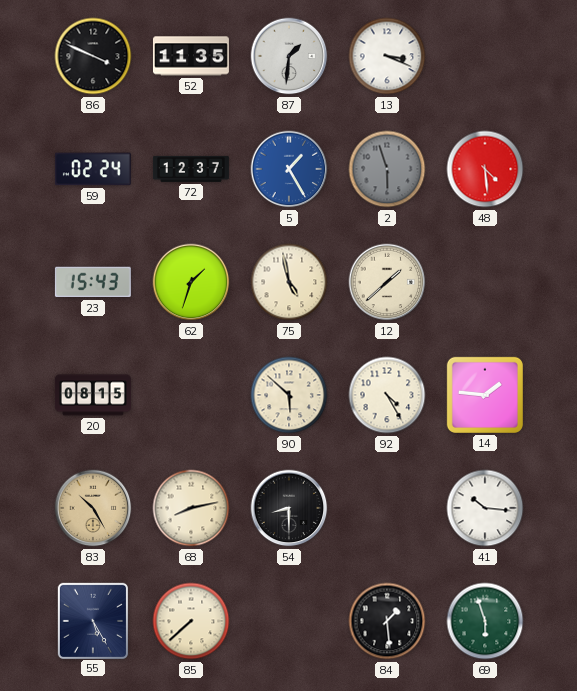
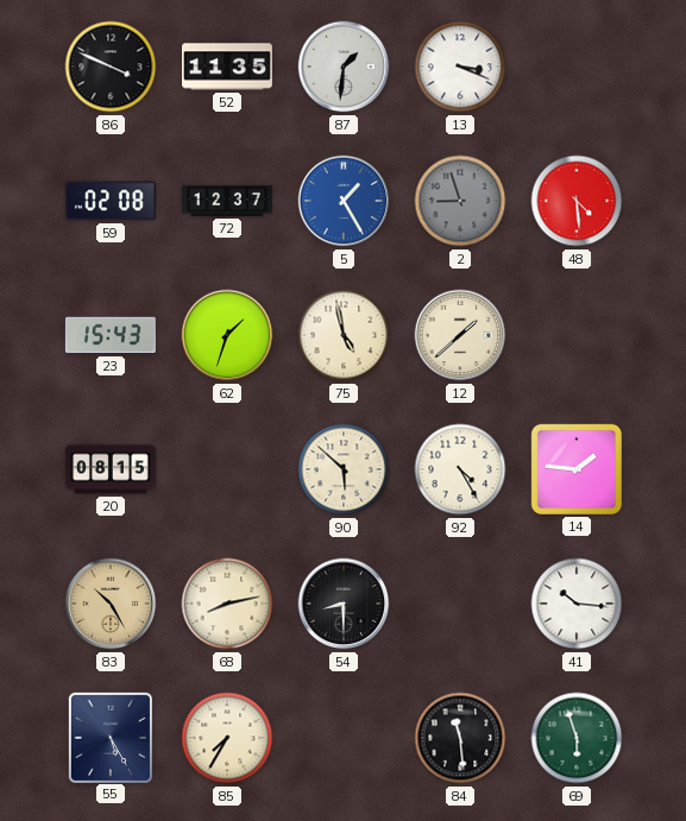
59: 02:24 -> 02:08 (111, 201)
2: 5:57 -> 8:57 (460, 201)
85: 7:38 -> 7:35 (227, 738)
84: 1:29 -> 11:29 (460, 738)
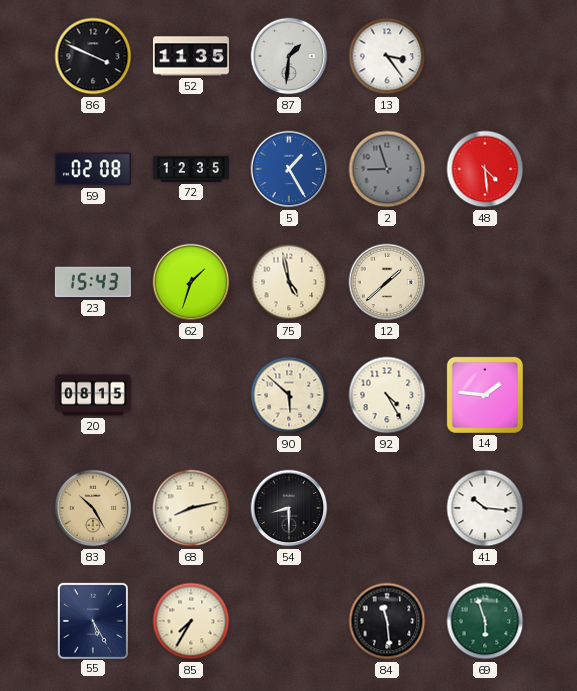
13: 3:19 -> 3:24 (387, 56)
72: 12:37 -> 12:35 (191, 169)
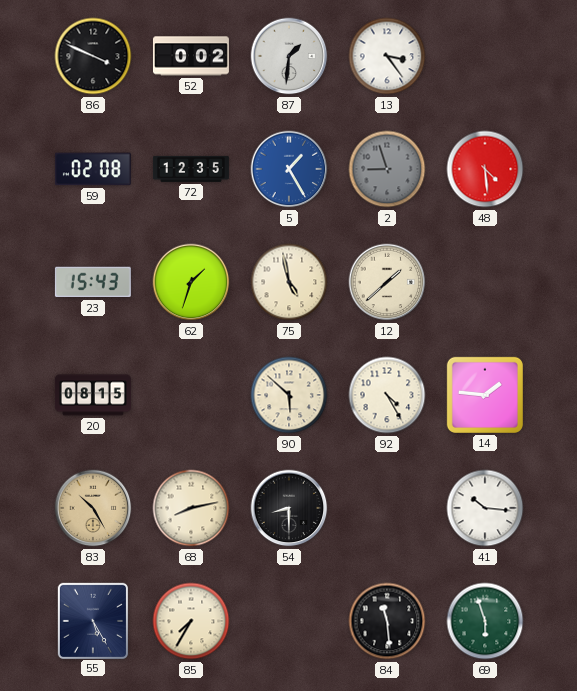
52: 11:35 -> 0:02 (191, 56)
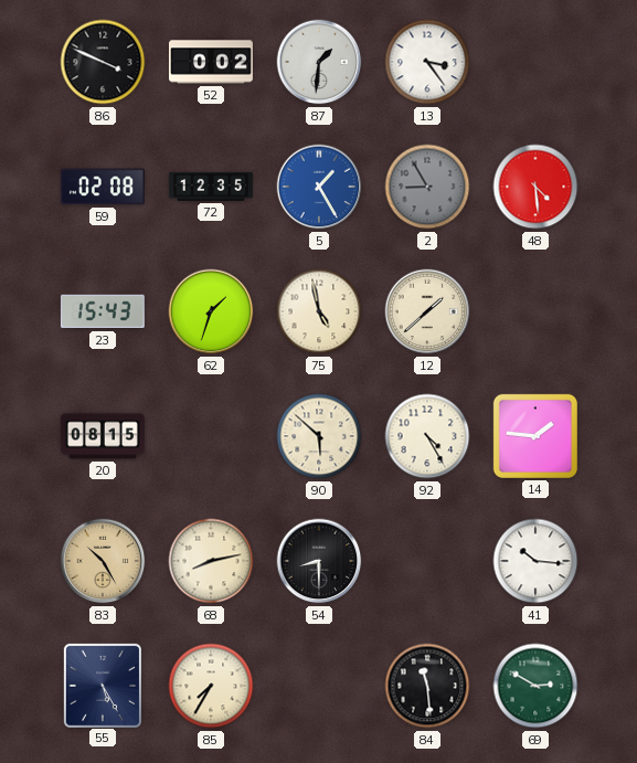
2: 8:57 -> 8:55 (427, 187)
69: 5:57 -> 2:50 (535, 686)
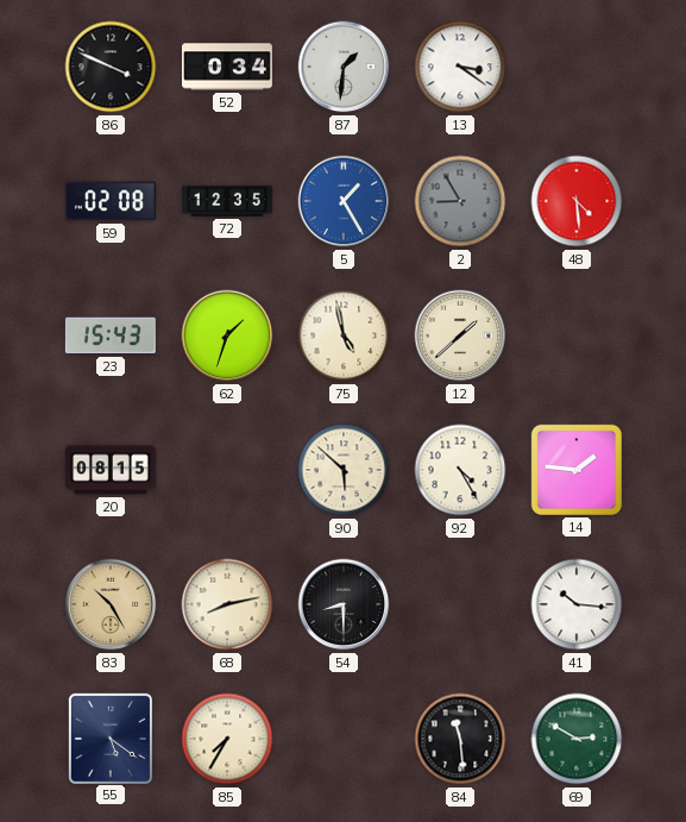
52: 0:02 -> 0:34 (227, 67)
13: 3:24 -> 3:21 (460, 67)
55: 5:25 -> 5:21 (109, 738)
